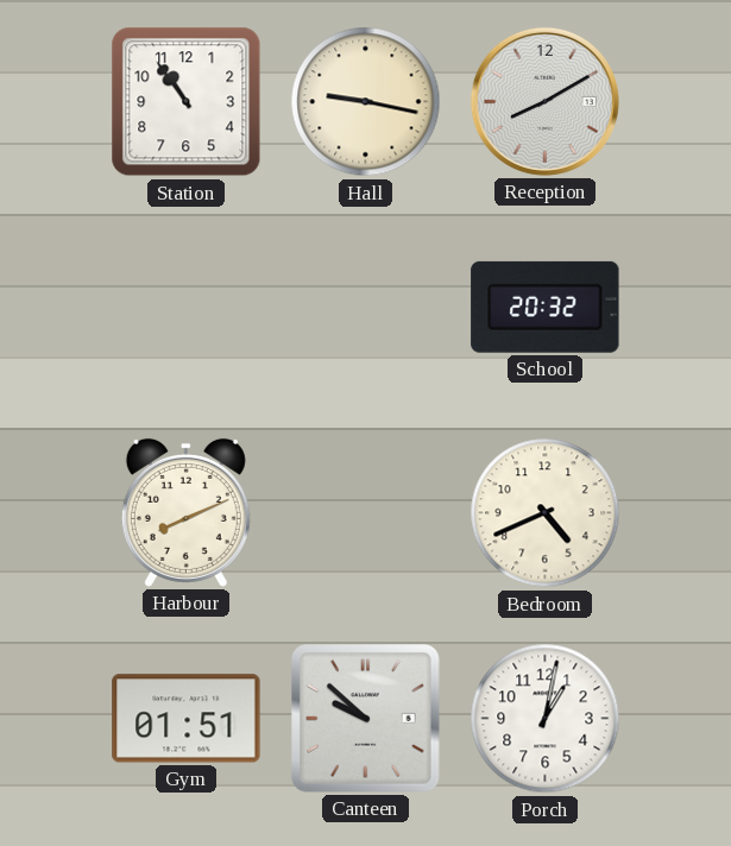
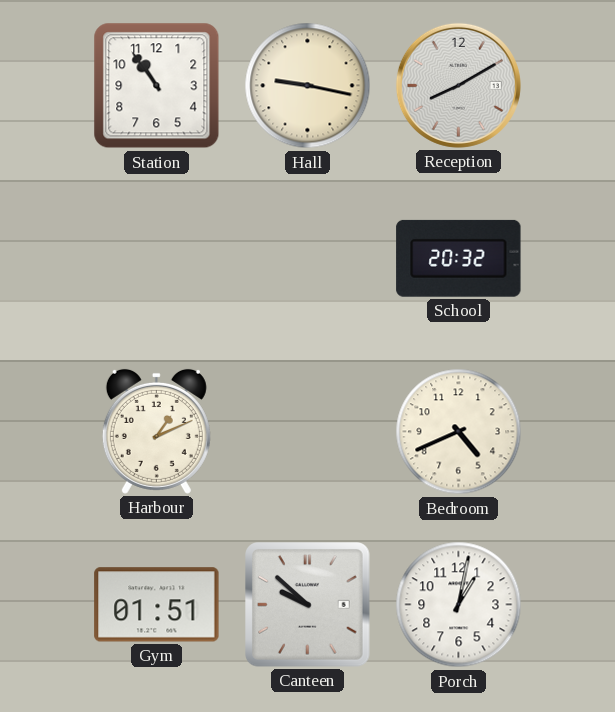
Harbour: 8:11 -> 1:11 (156, 431)
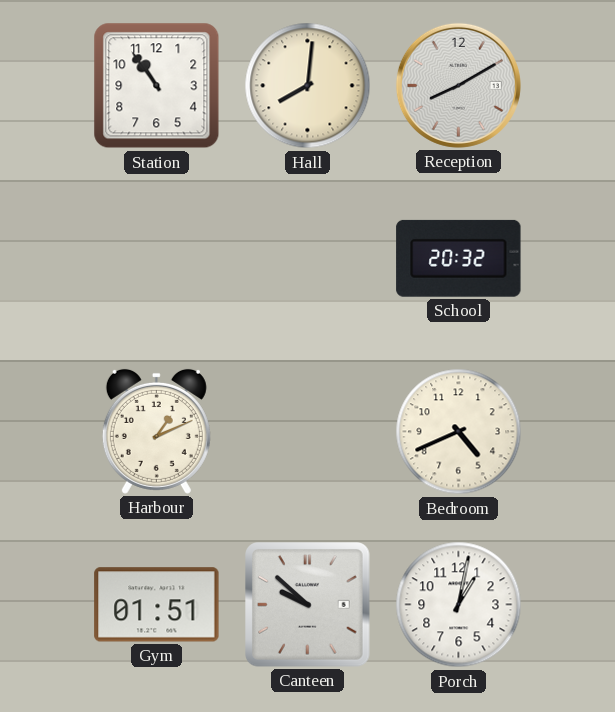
Hall: 9:17 -> 8:01 (308, 86)
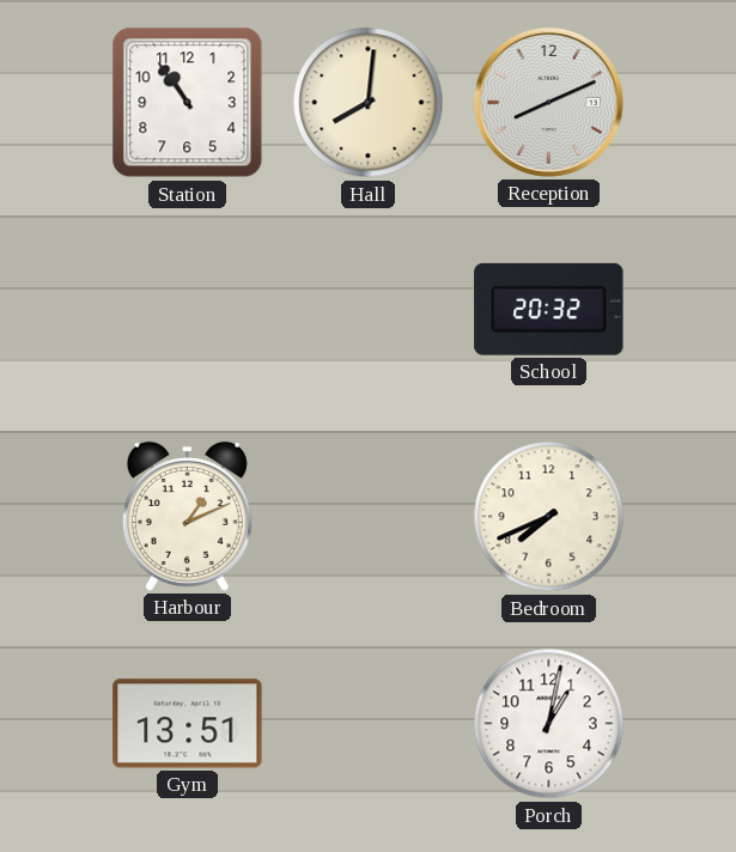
Reception: 8:10 -> 8:11 (548, 102)
Bedroom: 4:41 -> 7:41 (549, 517)
Gym: 01:51 -> 13:51 (188, 724)
Canteen: 9:52 -> none (308, 605)
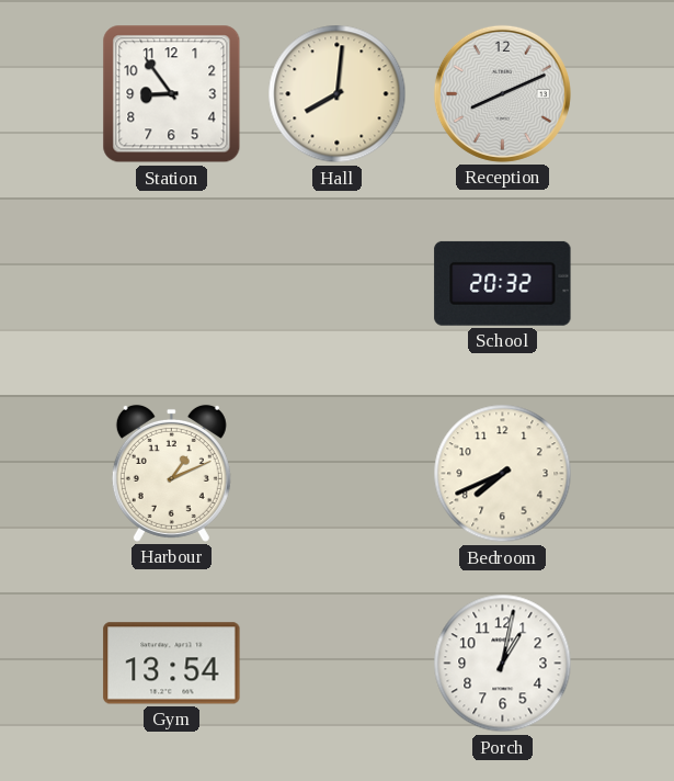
Station: 10:54 -> 8:54 (172, 94)
Gym: 13:51 -> 13:54 (172, 664)
